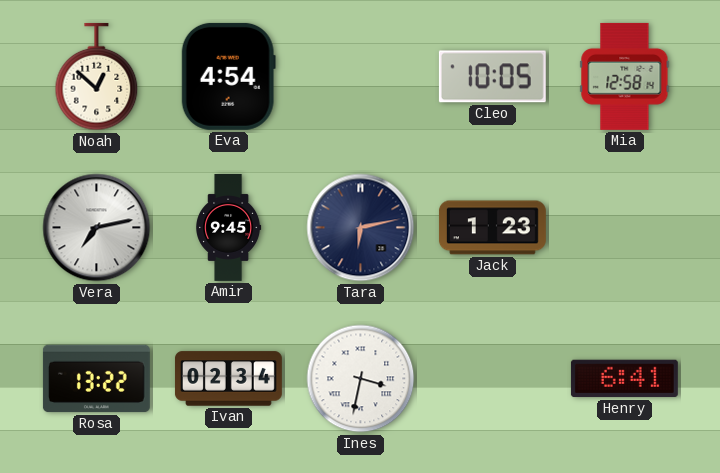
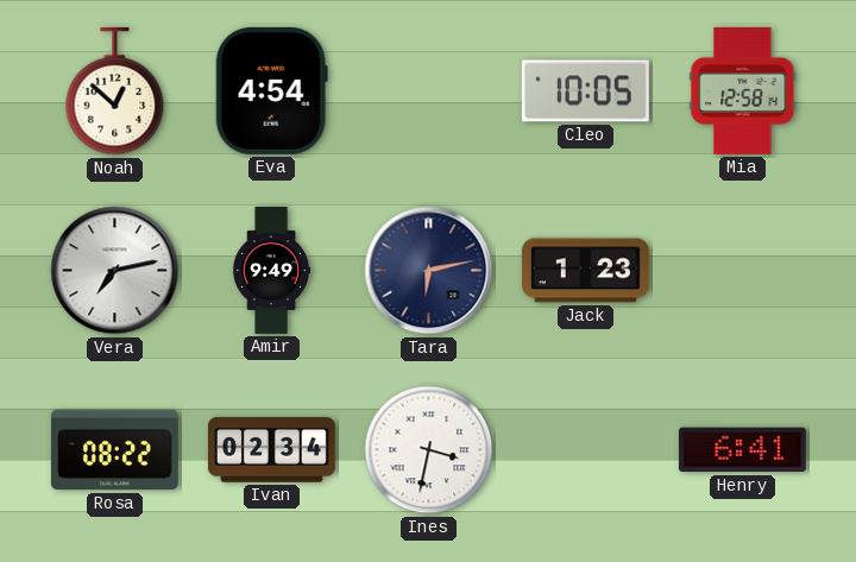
Amir: 9:45 -> 9:49 (272, 271)
Rosa: 13:22 -> 08:22 (114, 450)
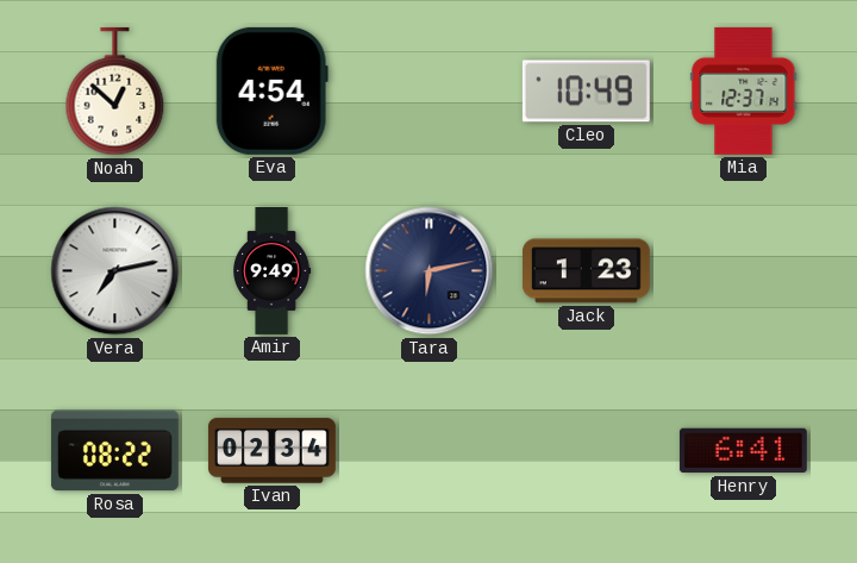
Cleo: 10:05 -> 10:49 (586, 92)
Mia: 12:58 -> 12:37 (744, 90)
Ines: 3:32 -> none (429, 450)
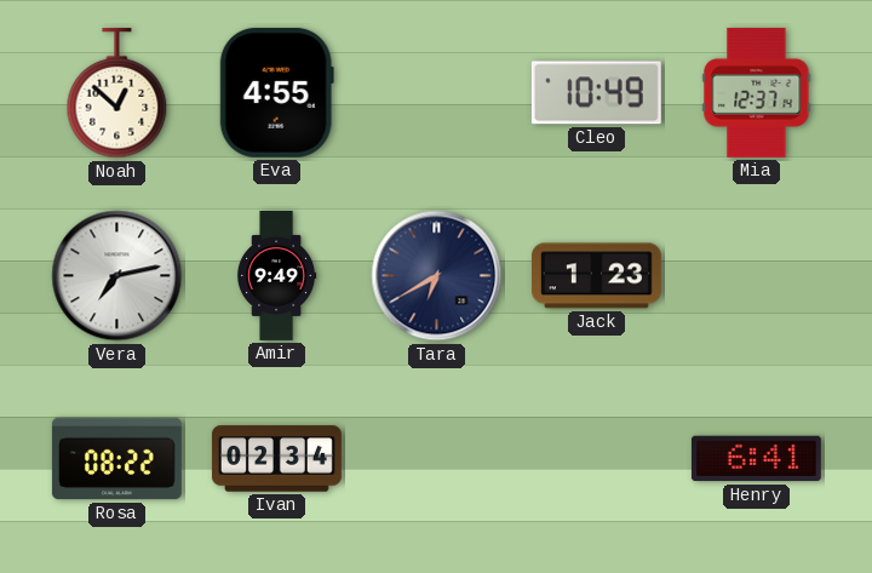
Eva: 4:54 -> 4:55 (276, 92)
Tara: 6:13 -> 6:40 (437, 276)
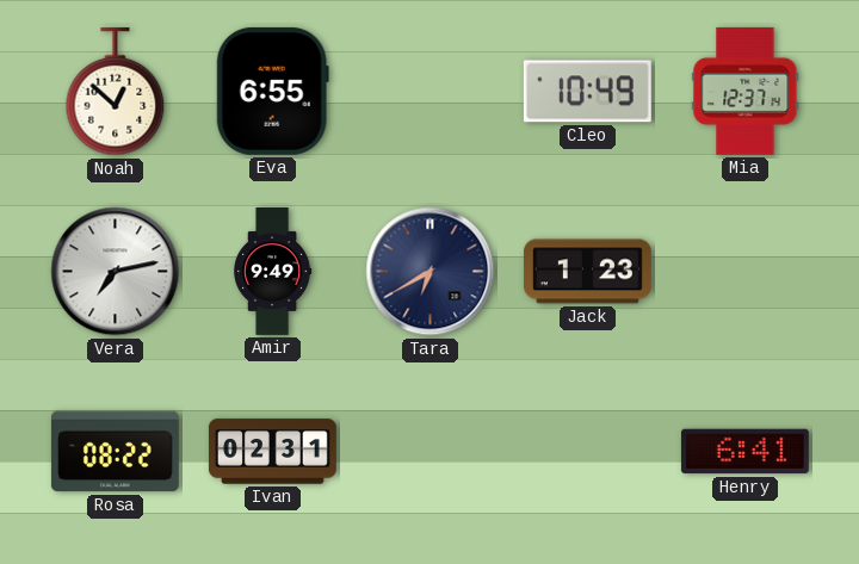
Eva: 4:55 -> 6:55 (272, 91)
Ivan: 02:34 -> 02:31 (272, 452)
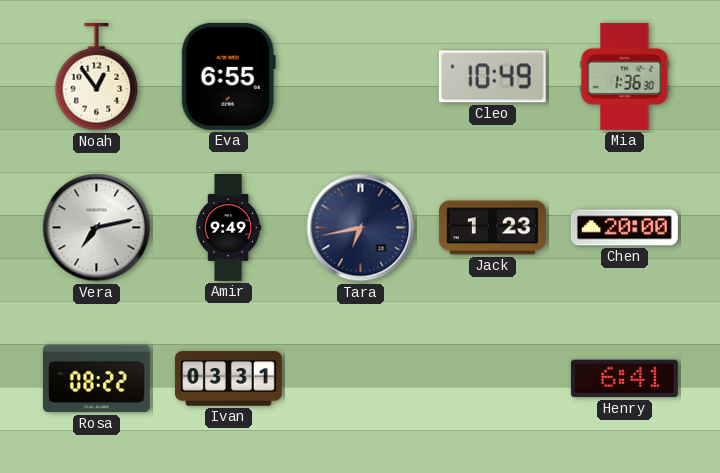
Noah: 12:52 -> 12:54 (97, 77)
Mia: 12:37 -> 1:36 (625, 76)
Tara: 6:40 -> 6:43 (361, 228)
Chen: none -> 20:00 (624, 228)
Ivan: 02:31 -> 03:31 (228, 379)
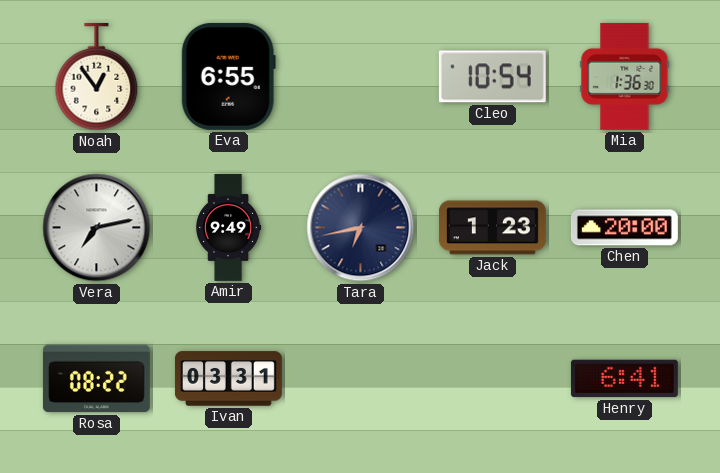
Cleo: 10:49 -> 10:54 (492, 77)
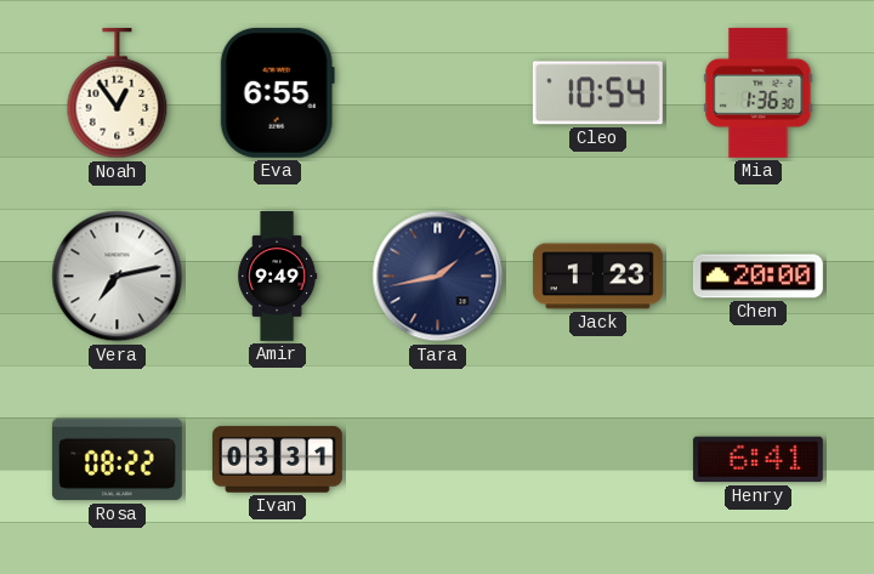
Tara: 6:43 -> 1:43 (438, 277)
